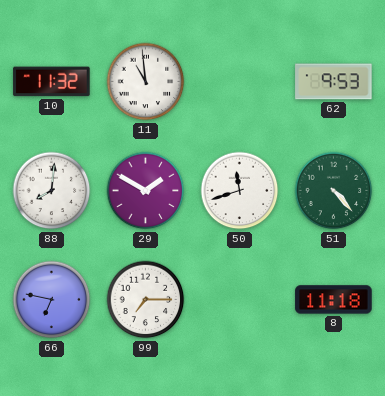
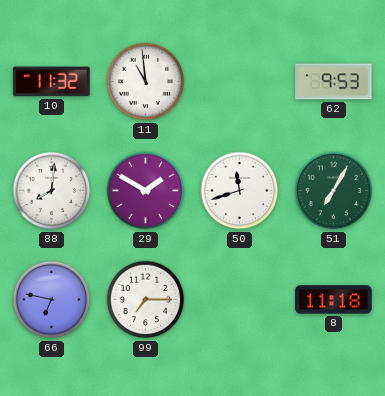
51: 4:23 -> 7:05 (334, 191)
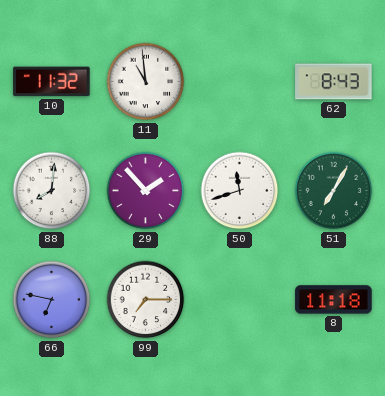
62: 9:53 -> 8:43 (334, 82)
29: 1:50 -> 1:53 (146, 191)
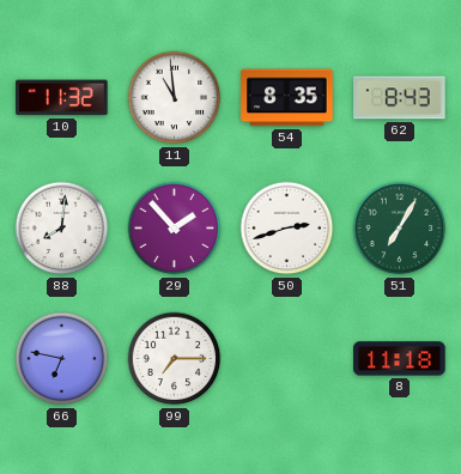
54: none -> 8:35 (287, 98)
50: 11:42 -> 2:42 (287, 229)
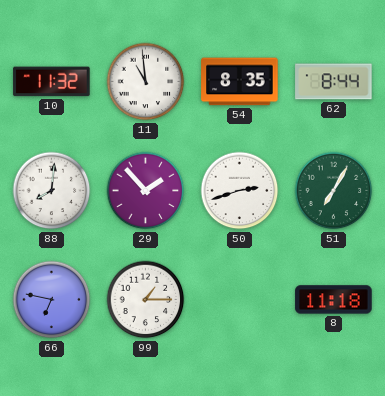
62: 8:43 -> 8:44 (334, 82)
99: 7:15 -> 1:15 (146, 300)
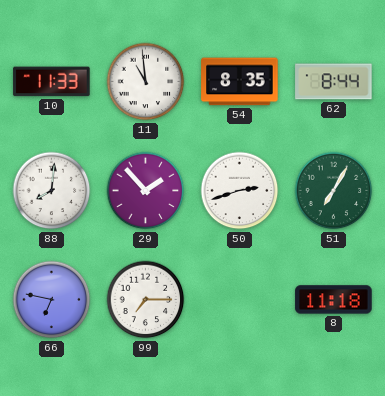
10: 11:32 -> 11:33 (52, 82)
99: 1:15 -> 7:15 (146, 300)
